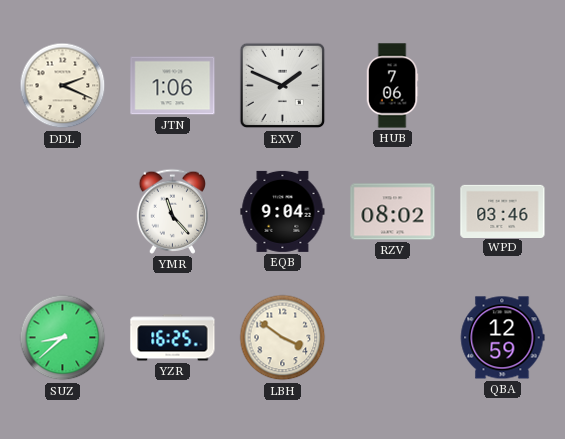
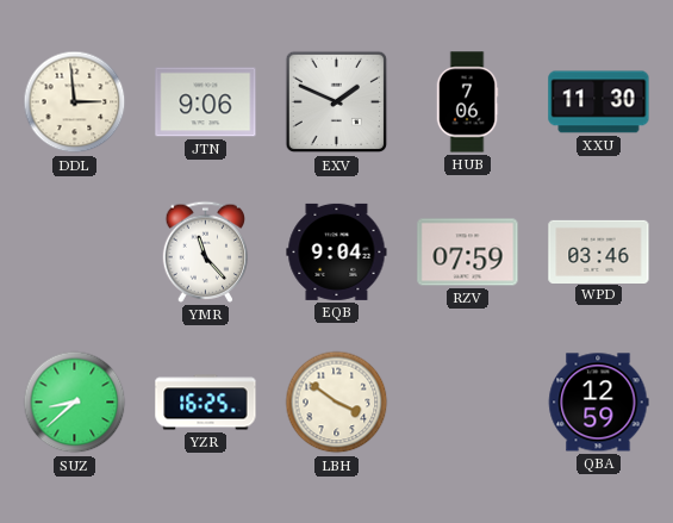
DDL: 2:19 -> 2:59 (75, 102)
JTN: 1:06 -> 9:06 (206, 102)
XXU: none -> 11:30 (599, 102)
RZV: 08:02 -> 07:59 (468, 253)
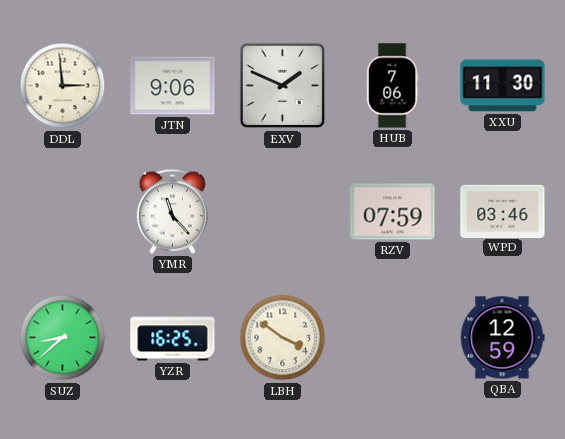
EQB: 9:04 -> none (337, 251)
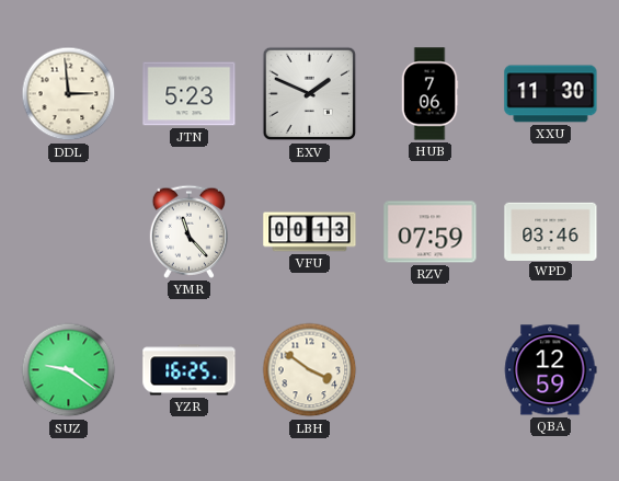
JTN: 9:06 -> 5:23 (190, 94)
VFU: none -> 00:13 (310, 232)
SUZ: 8:38 -> 9:21 (69, 370)
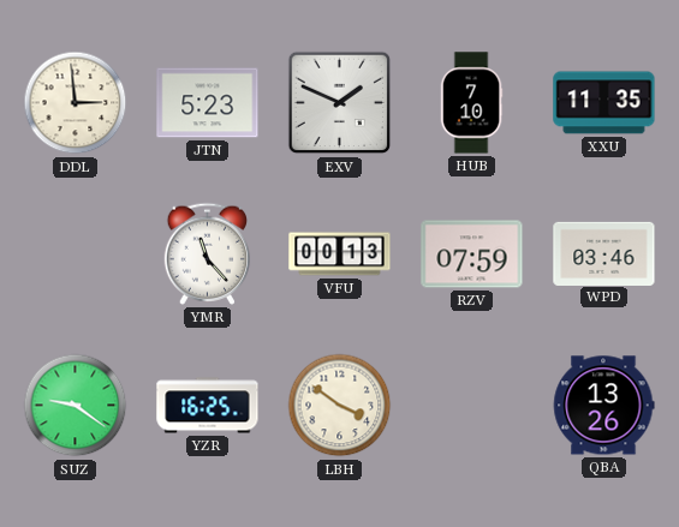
HUB: 7:06 -> 7:10 (471, 103)
XXU: 11:30 -> 11:35 (604, 103)
QBA: 12:59 -> 13:26 (603, 406)
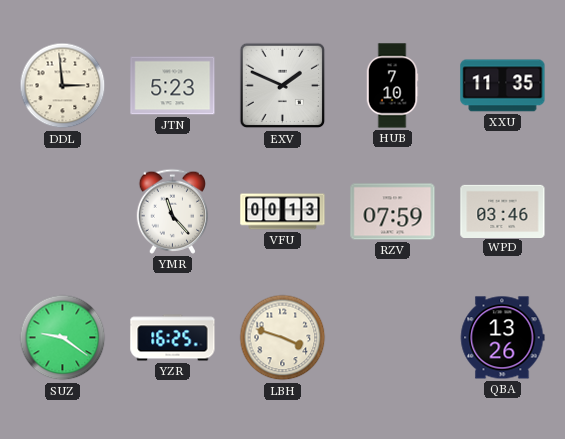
LBH: 3:51 -> 3:48 (283, 338)
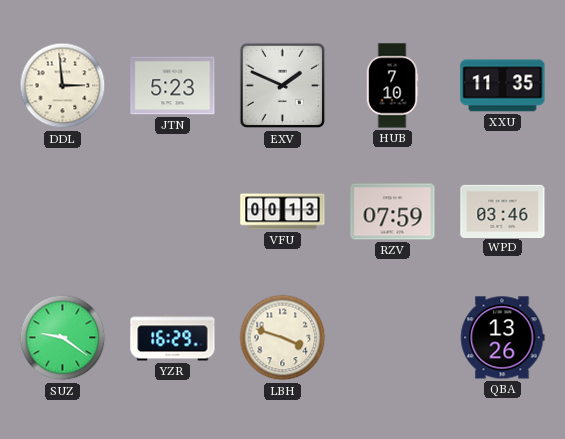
YMR: 11:23 -> none (173, 211)
YZR: 16:25 -> 16:29 (173, 338)
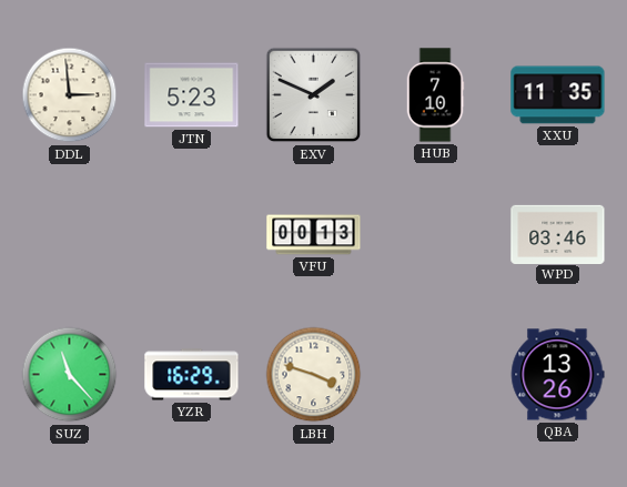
RZV: 07:59 -> none (393, 212)
SUZ: 9:21 -> 11:23 (70, 375)
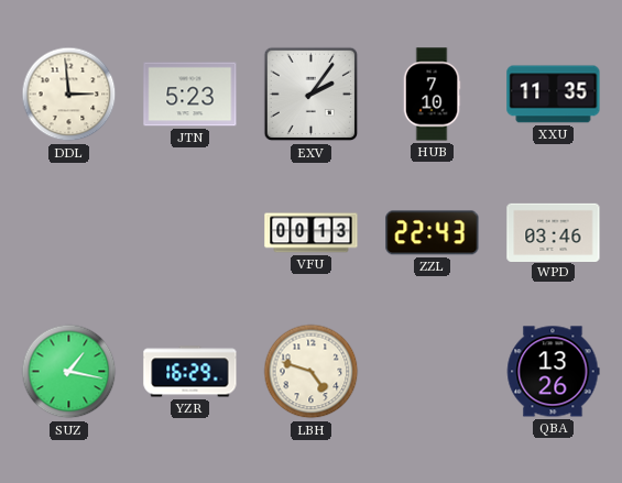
EXV: 1:49 -> 2:06 (312, 95)
ZZL: none -> 22:43 (433, 233)
SUZ: 11:23 -> 1:17 (69, 372)
LBH: 3:48 -> 4:48 (312, 372)
